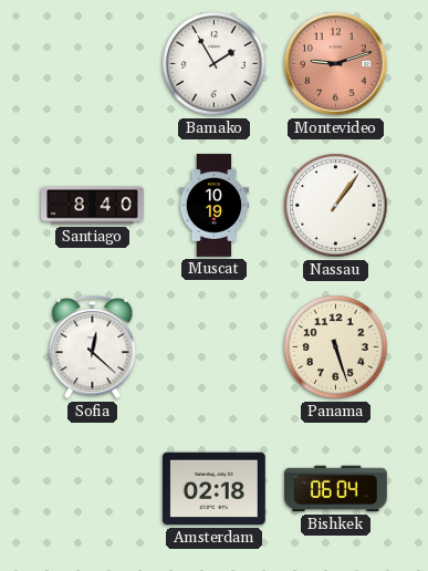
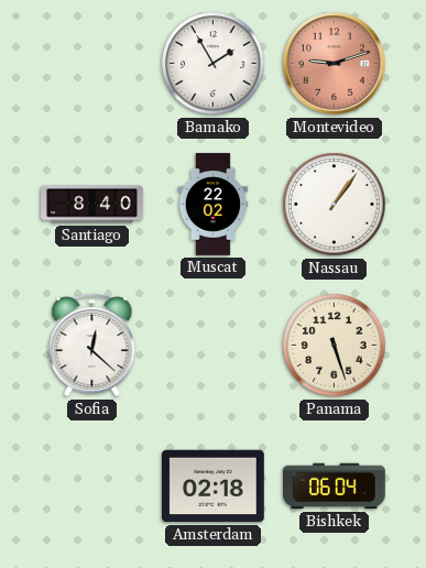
Muscat: 10:19 -> 22:02 (214, 205)
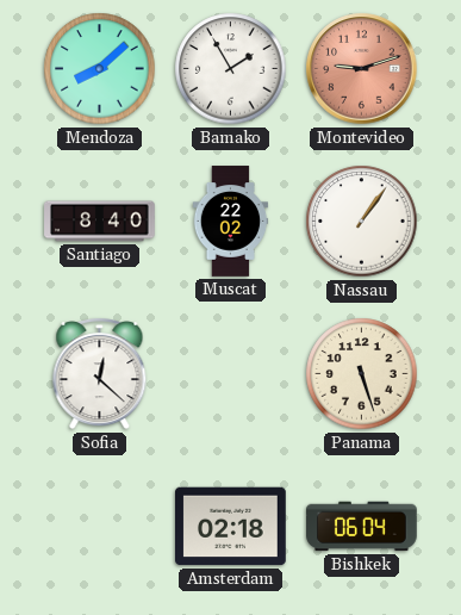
Mendoza: none -> 8:08 (100, 69)
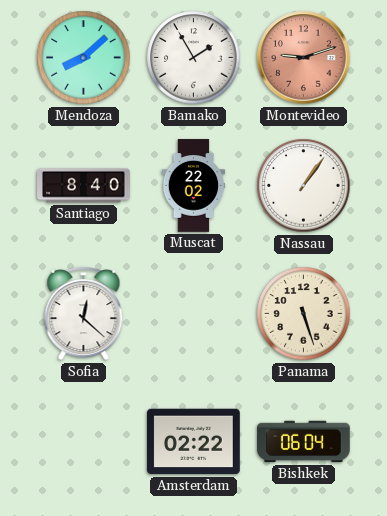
Amsterdam: 02:18 -> 02:22 (194, 442)
